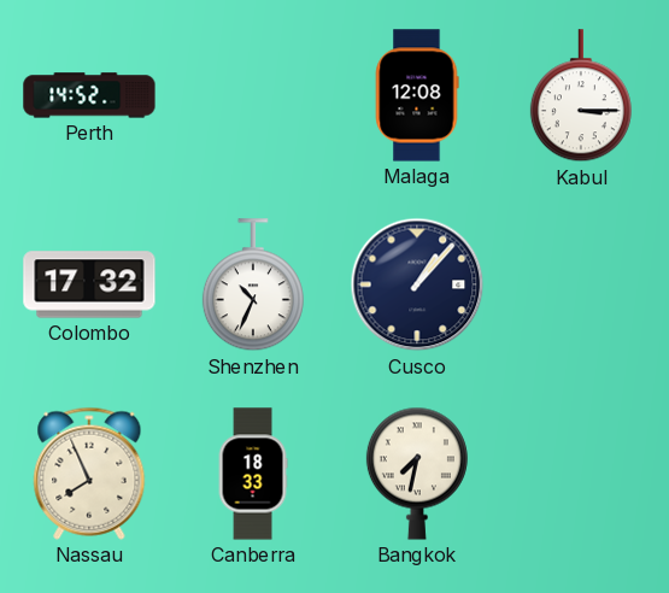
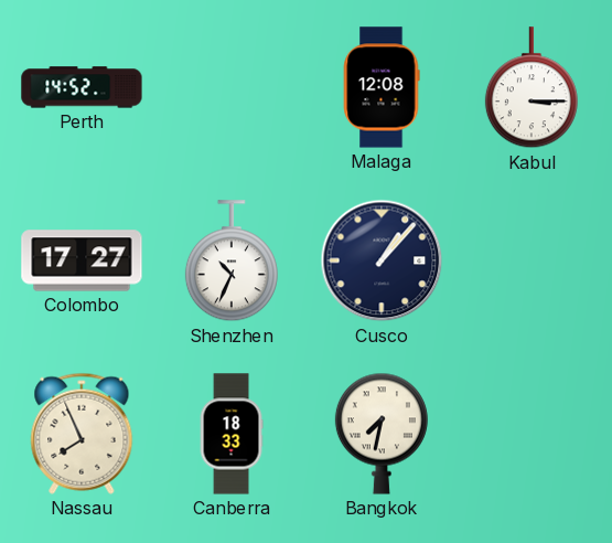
Colombo: 17:32 -> 17:27 (82, 260)
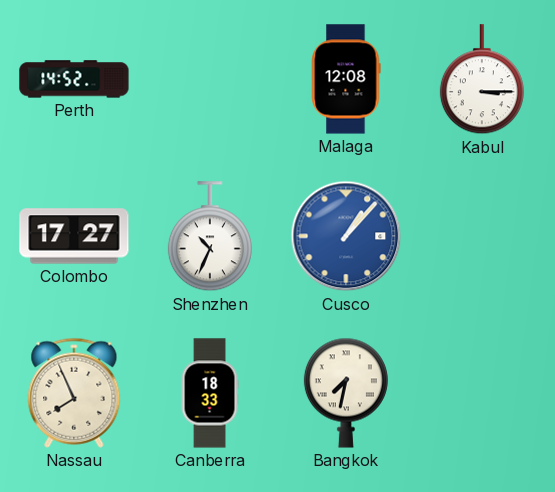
Cusco dial: navy -> blue (346, 236)
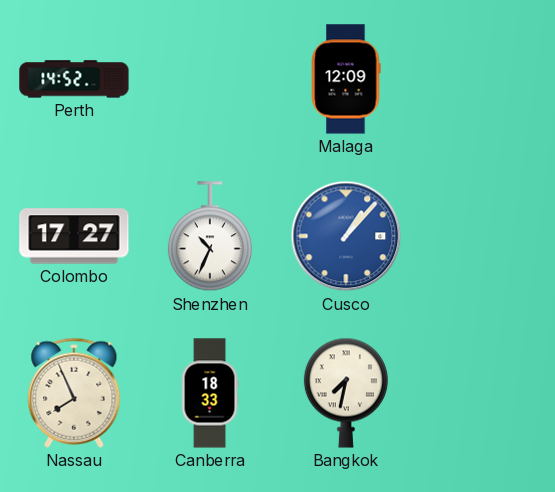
Malaga: 12:08 -> 12:09 (346, 79)
Kabul: 3:15 -> none (482, 80)
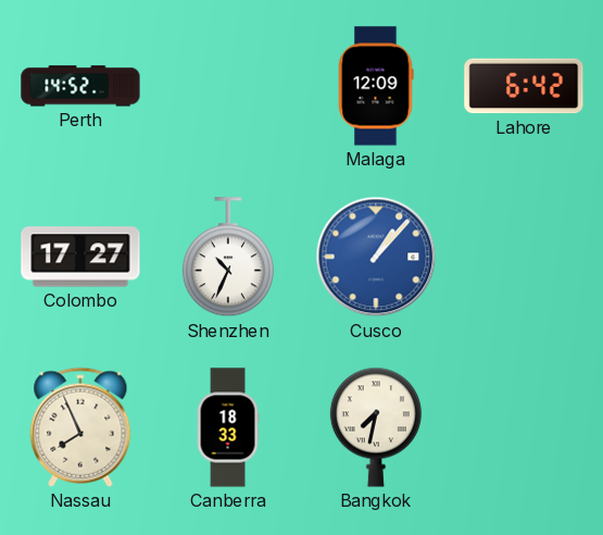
Lahore: none -> 6:42 (524, 86)
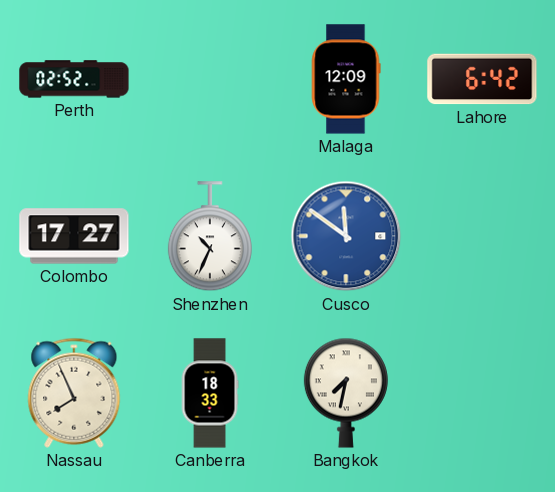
Perth: 14:52 -> 02:52 (74, 79)
Cusco: 1:07 -> 11:51 (346, 236)
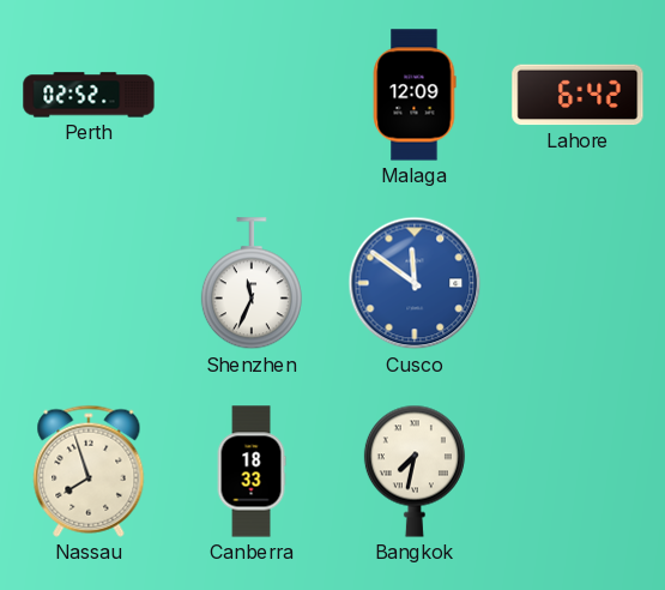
Colombo: 17:27 -> none (74, 236)
Shenzhen: 10:34 -> 11:34 (252, 284)
Nassau: 7:56 -> 7:57 (89, 471)
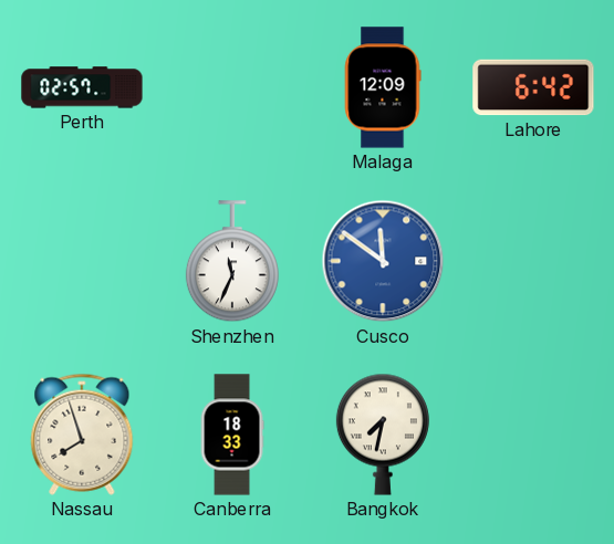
Perth: 02:52 -> 02:57 (82, 87)
